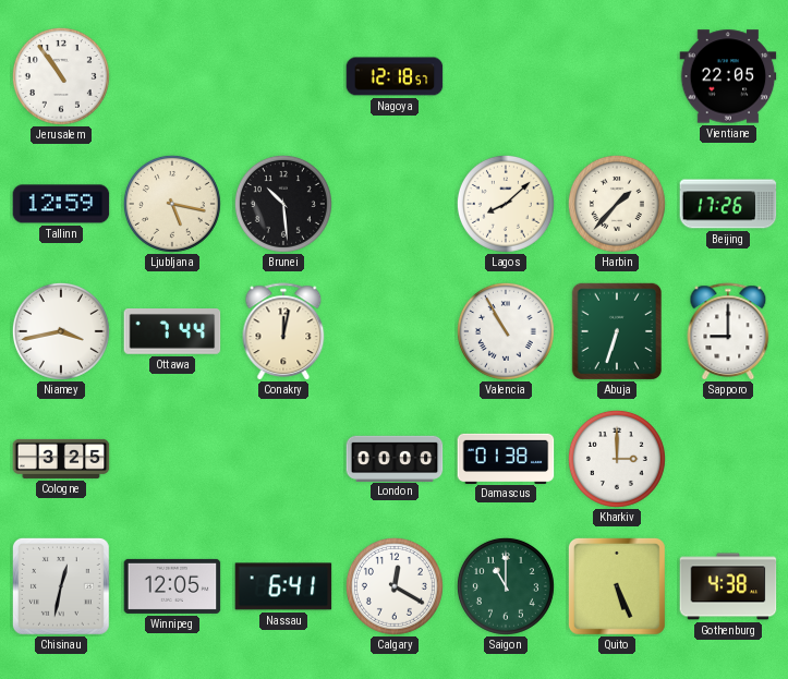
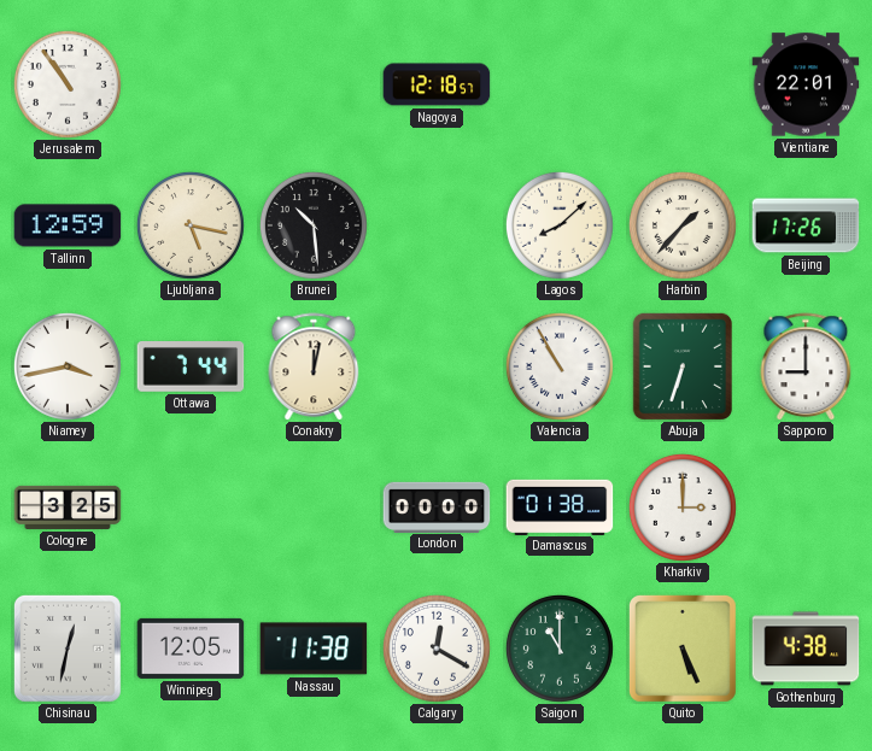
Vientiane: 22:05 -> 22:01 (806, 84)
Nassau: 6:41 -> 11:38 (314, 649)
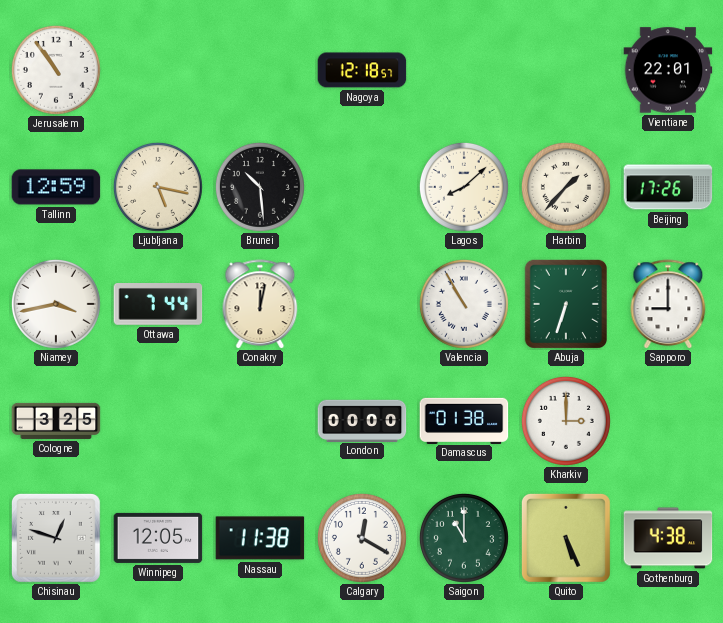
Chisinau: 12:32 -> 12:48 (56, 538)
